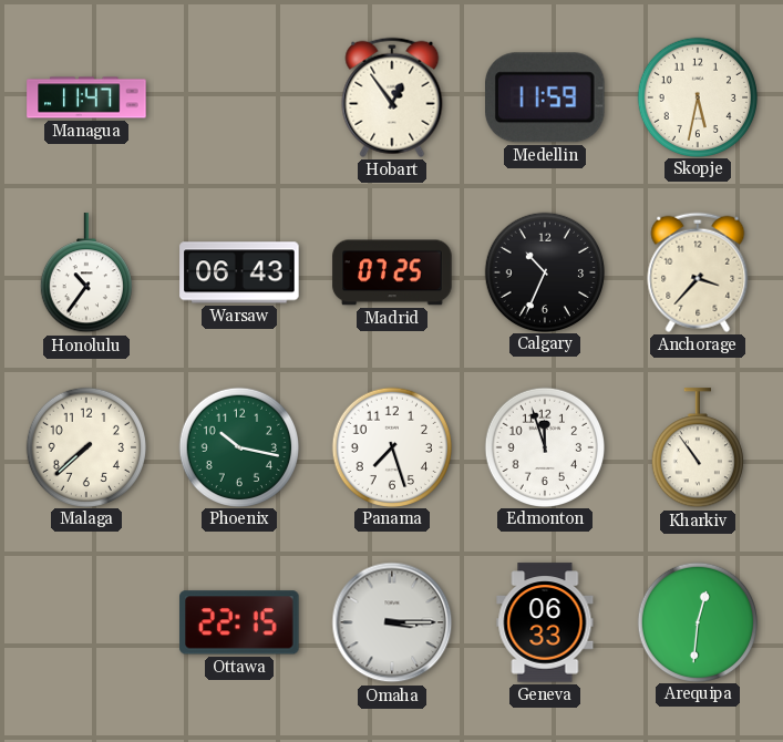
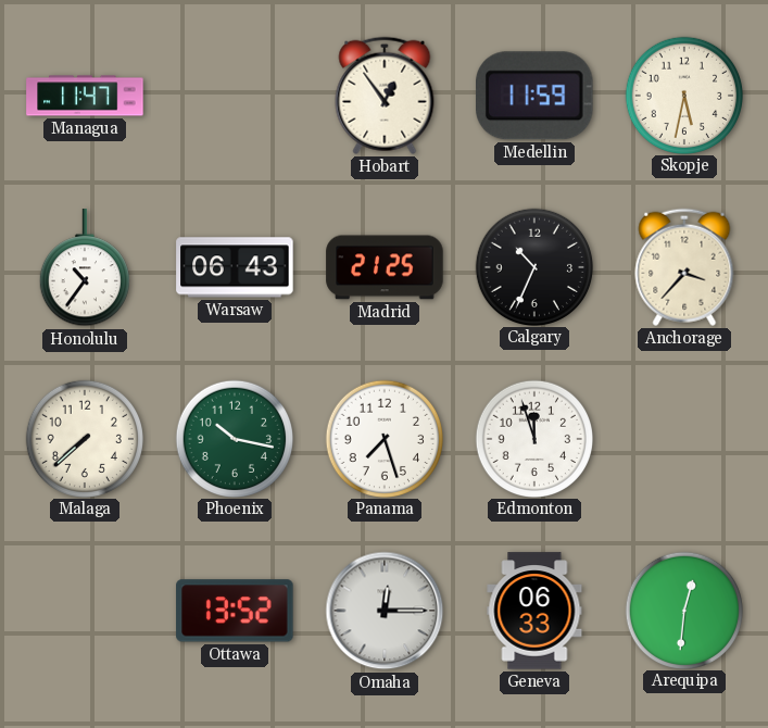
Madrid: 07:25 -> 21:25 (385, 267)
Kharkiv: 10:54 -> none (697, 449)
Ottawa: 22:15 -> 13:52 (235, 611)
Omaha: 3:15 -> 12:15 (385, 611)
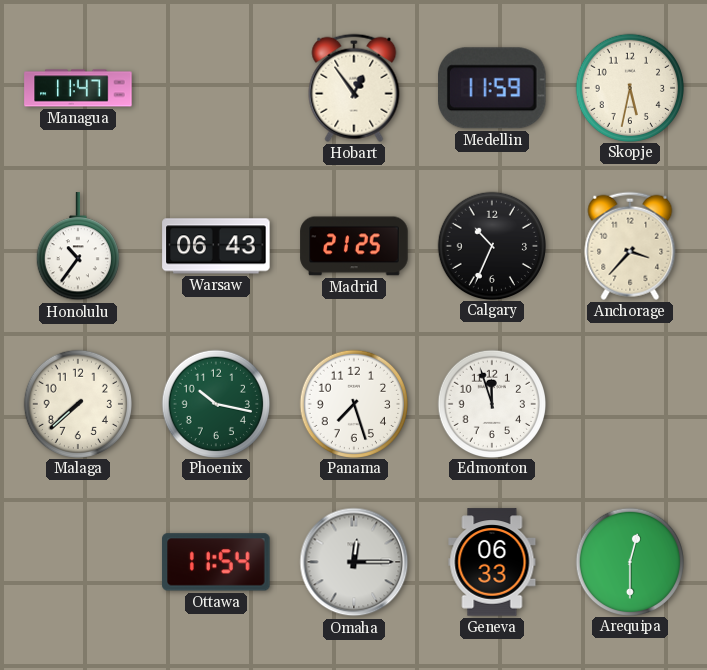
Ottawa: 13:52 -> 11:54 (216, 562)
Arequipa: 12:31 -> 12:30 (629, 561)
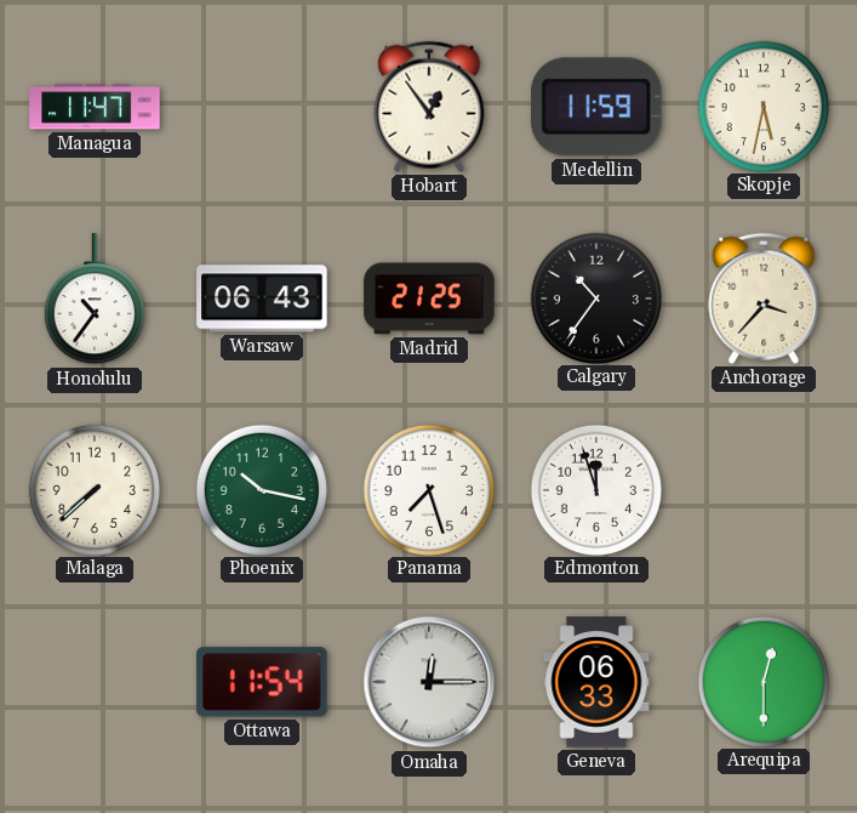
Calgary: 10:34 -> 10:36 (595, 297)
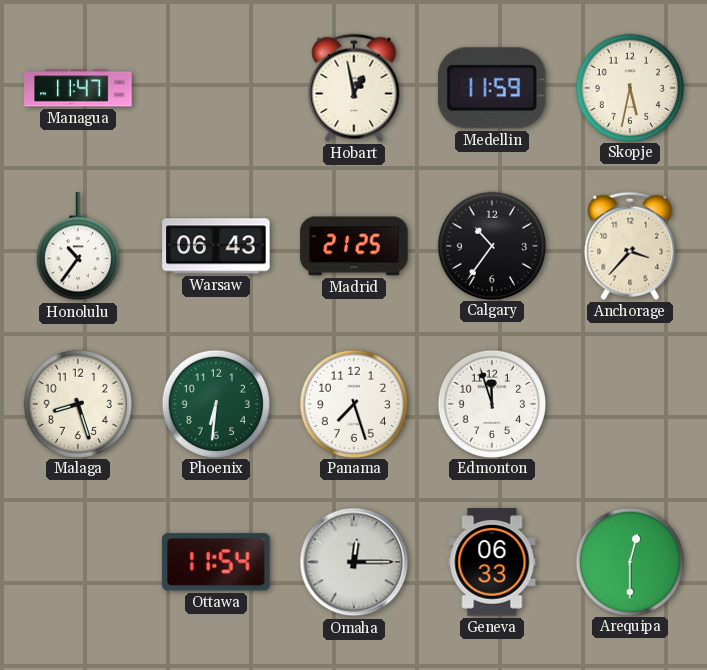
Hobart: 12:54 -> 12:58 (354, 88)
Malaga: 7:38 -> 8:27 (77, 403)
Phoenix: 10:17 -> 6:31 (215, 403)
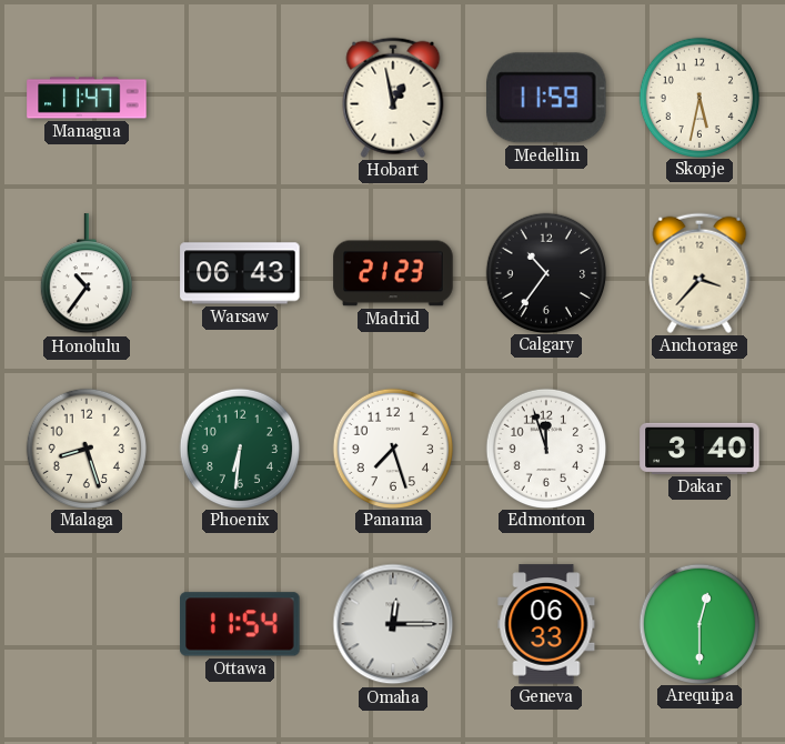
Madrid: 21:25 -> 21:23 (393, 273)
Dakar: none -> 3:40 (700, 449)
